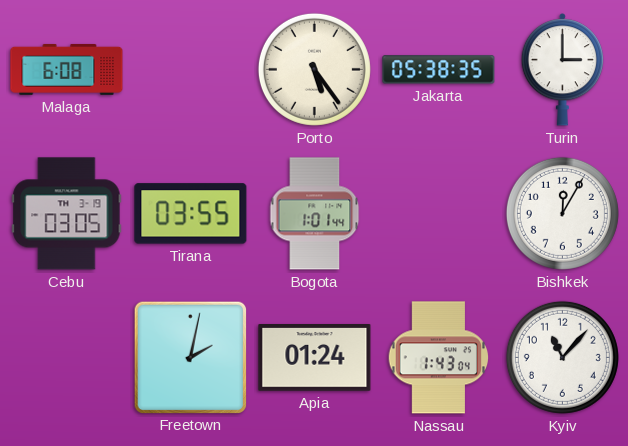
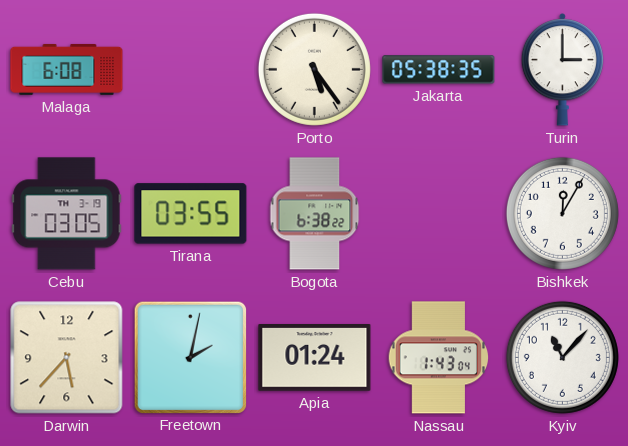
Bogota: 1:01 -> 6:38 (315, 214)
Darwin: none -> 5:37 (67, 358)
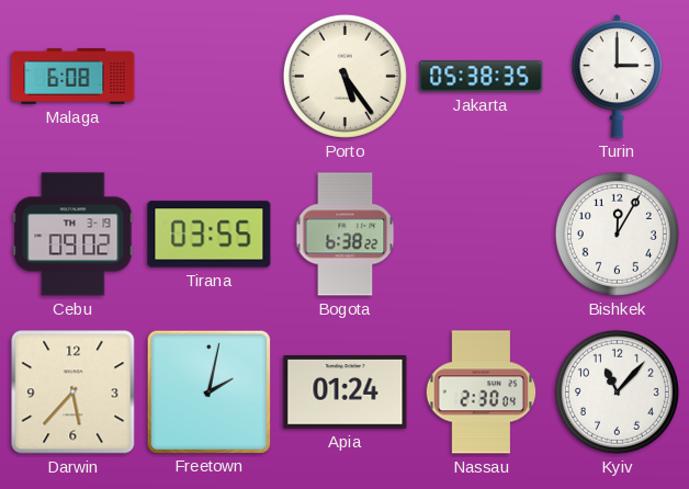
Cebu: 03:05 -> 09:02 (74, 235)
Nassau: 1:43 -> 2:30 (482, 393)
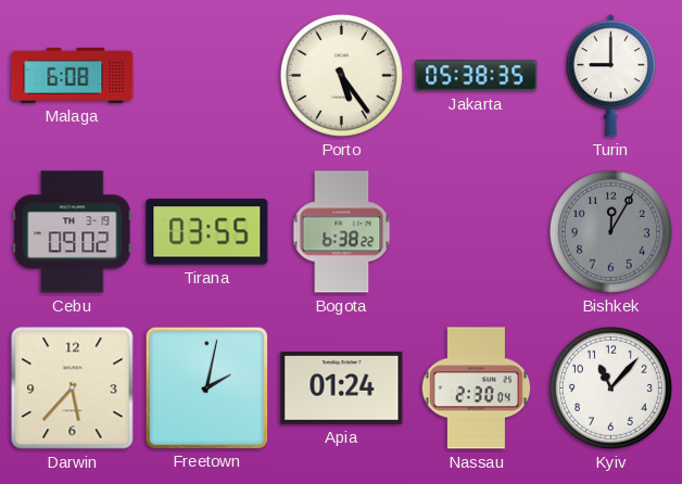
Turin: 3:00 -> 9:00 (611, 76)
Bishkek dial: white -> grey (610, 231)
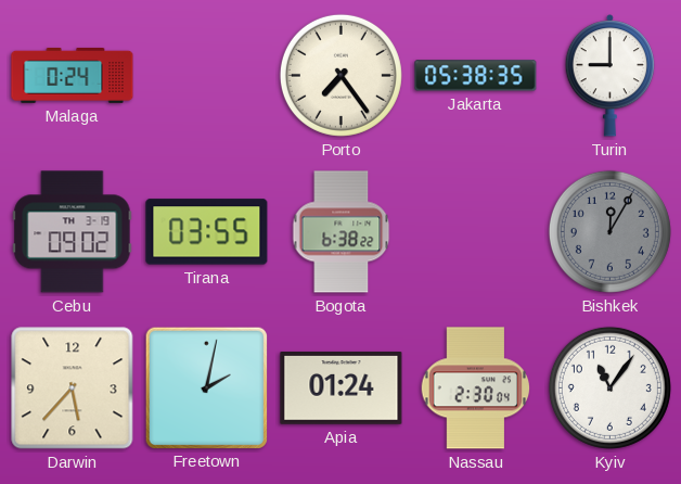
Malaga: 6:08 -> 0:24 (73, 75)
Porto: 5:24 -> 7:24 (340, 75)
Kyiv: 11:07 -> 11:06 (609, 387)
